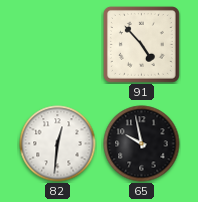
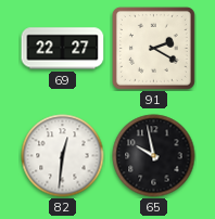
69: none -> 22:27 (63, 49)
91: 4:53 -> 2:20 (153, 48)
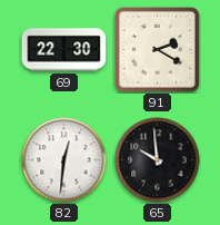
69: 22:27 -> 22:30 (64, 50)
65: 9:58 -> 9:59 (158, 160)
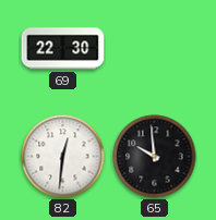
91: 2:20 -> none (157, 49)
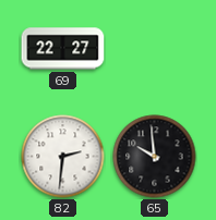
69: 22:30 -> 22:27 (63, 49)
82: 12:31 -> 2:31 (63, 157)
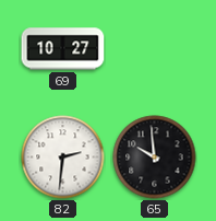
69: 22:27 -> 10:27 (63, 49)
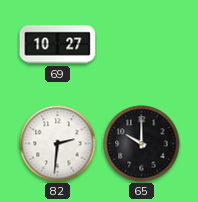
65: 9:59 -> 10:00 (142, 144)
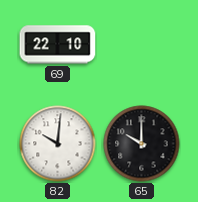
69: 10:27 -> 22:10 (58, 45)
82: 2:31 -> 10:01 (58, 144)
